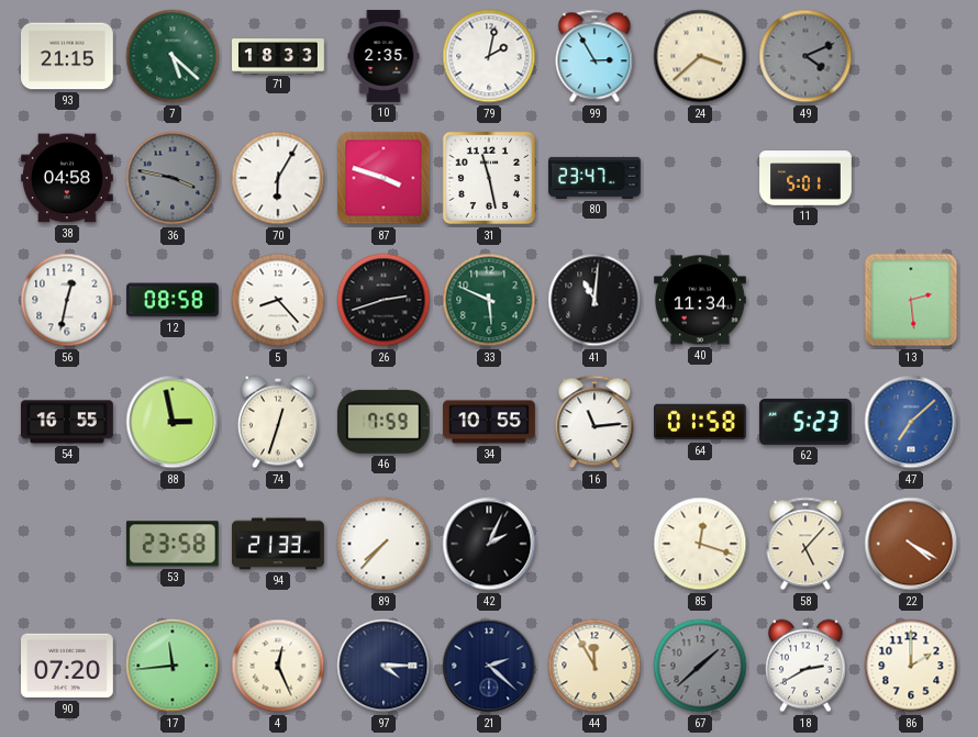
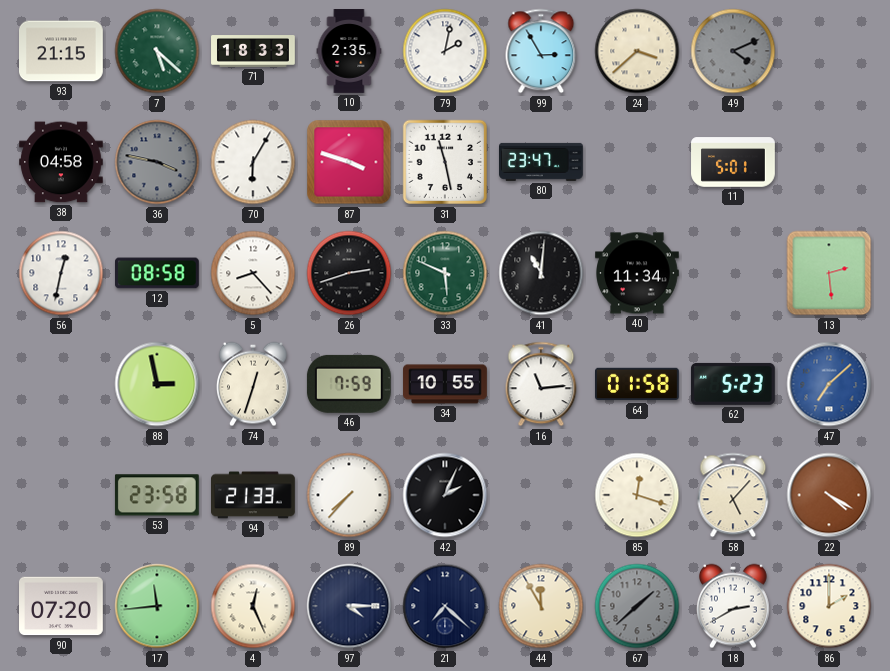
54: 16:55 -> none (68, 422)
21: 2:22 -> 7:22 (445, 606)
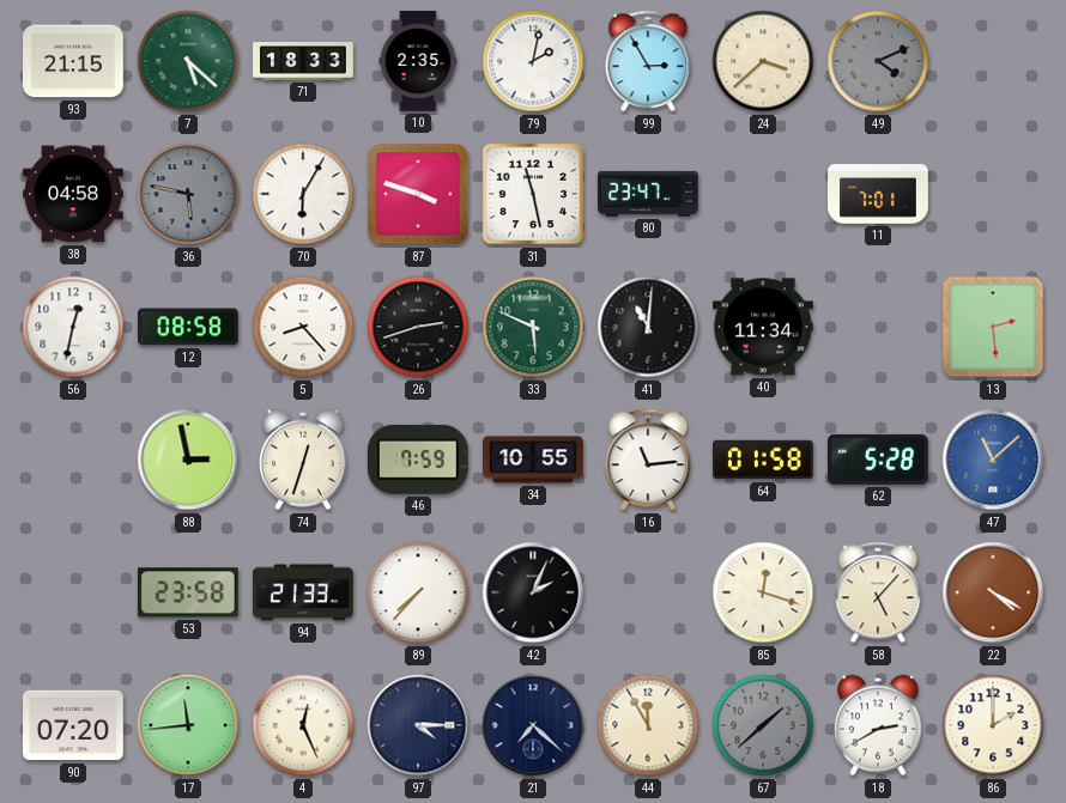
36: 3:47 -> 5:47 (188, 194)
11: 5:01 -> 7:01 (878, 194)
62: 5:23 -> 5:28 (878, 460)
47: 7:08 -> 11:08 (993, 460)
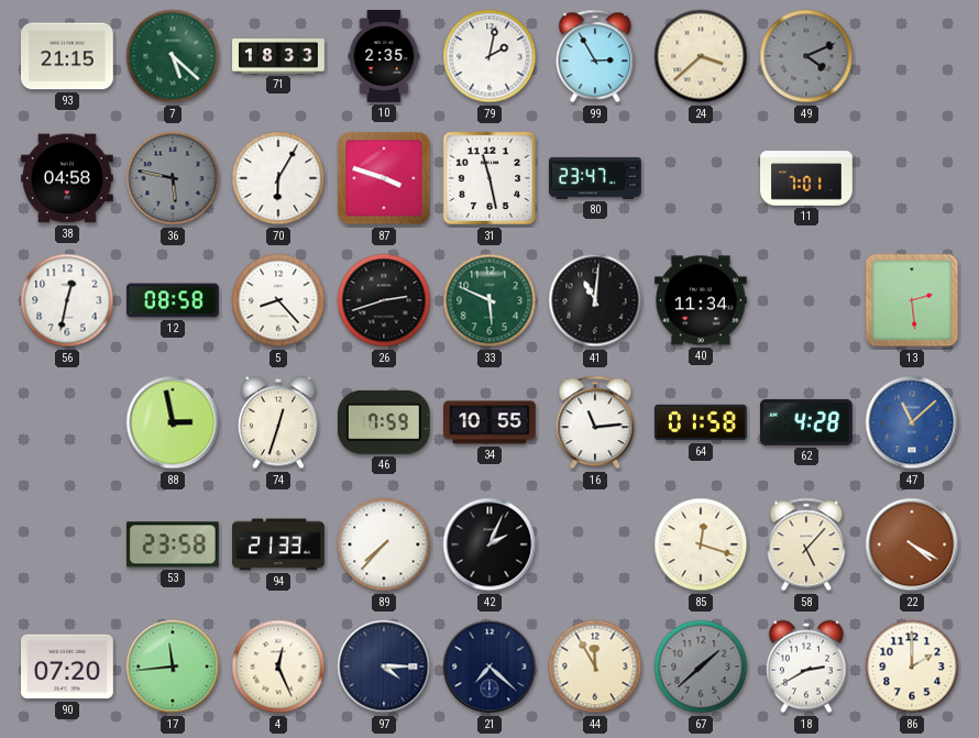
62: 5:28 -> 4:28 (806, 422)
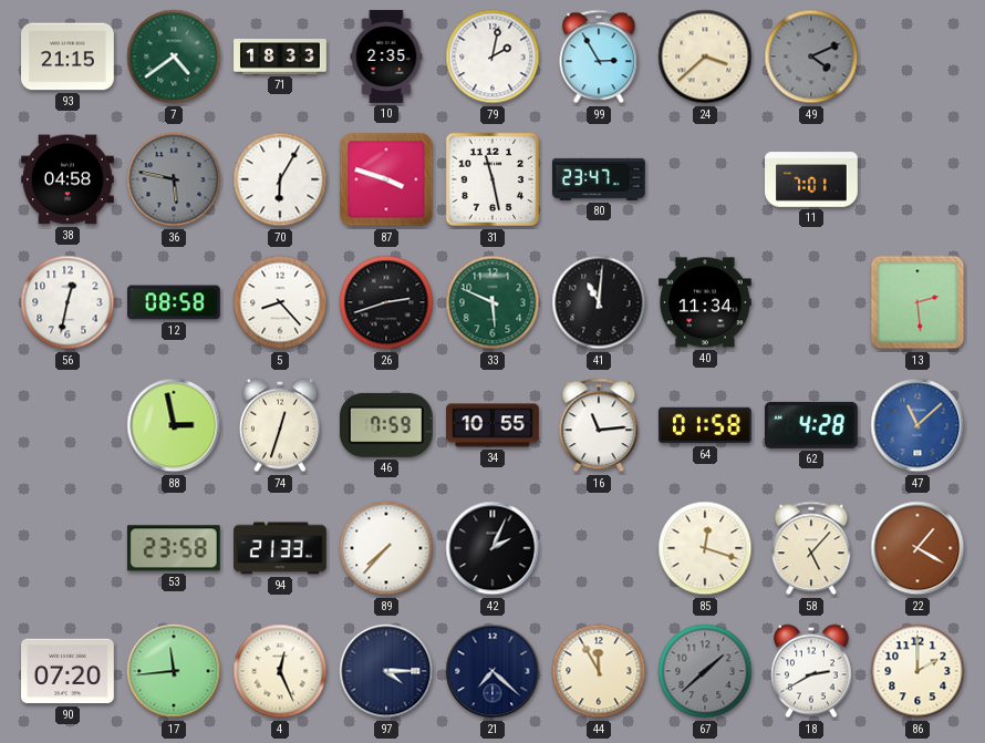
7: 5:22 -> 4:39 (174, 56)
22: 4:20 -> 1:20 (917, 548)
